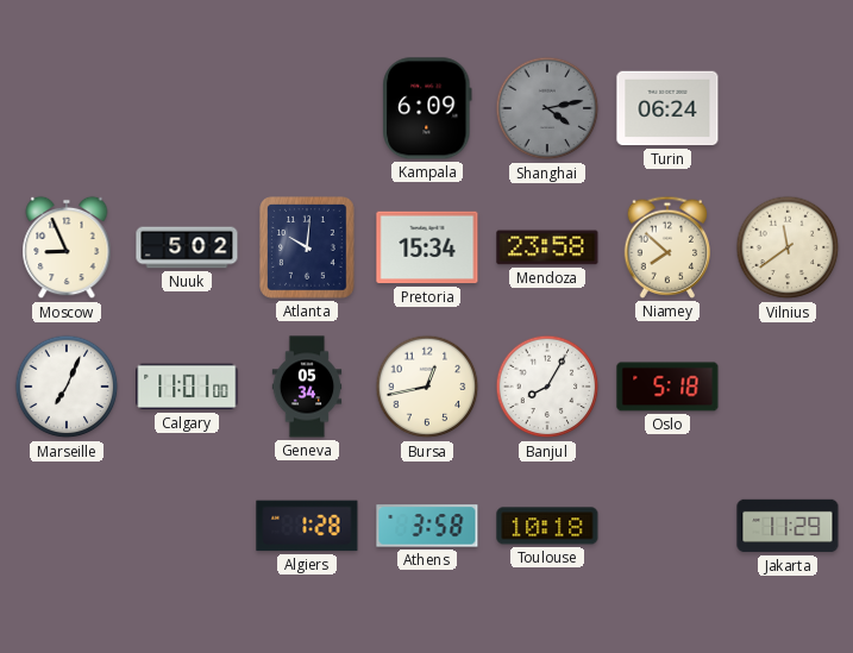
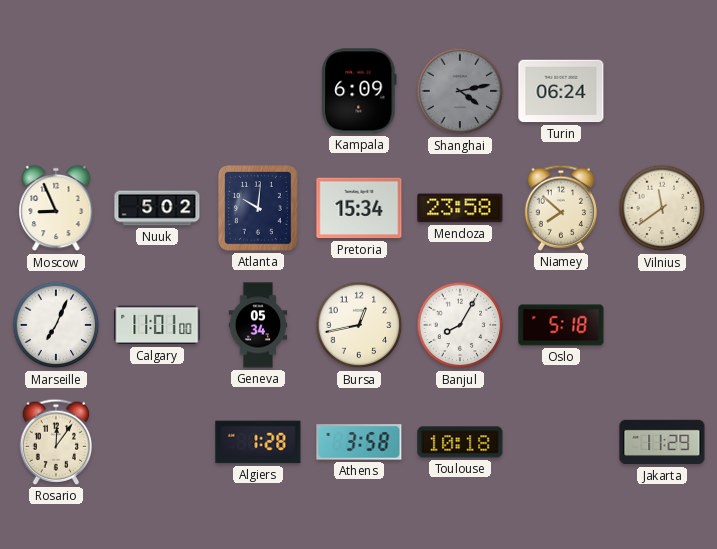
Rosario: none -> 12:06 (56, 442)
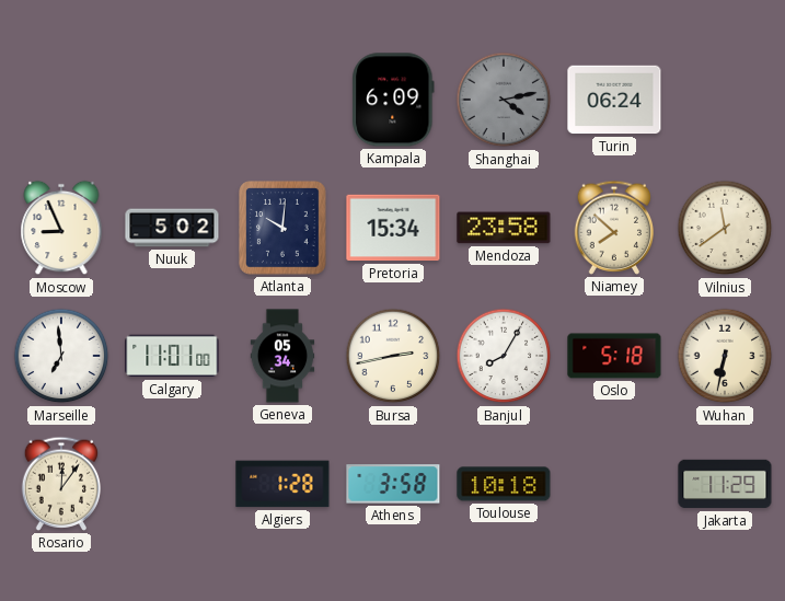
Marseille: 7:04 -> 6:59 (61, 356)
Bursa: 12:43 -> 2:43 (393, 356)
Wuhan: none -> 6:32 (725, 356)
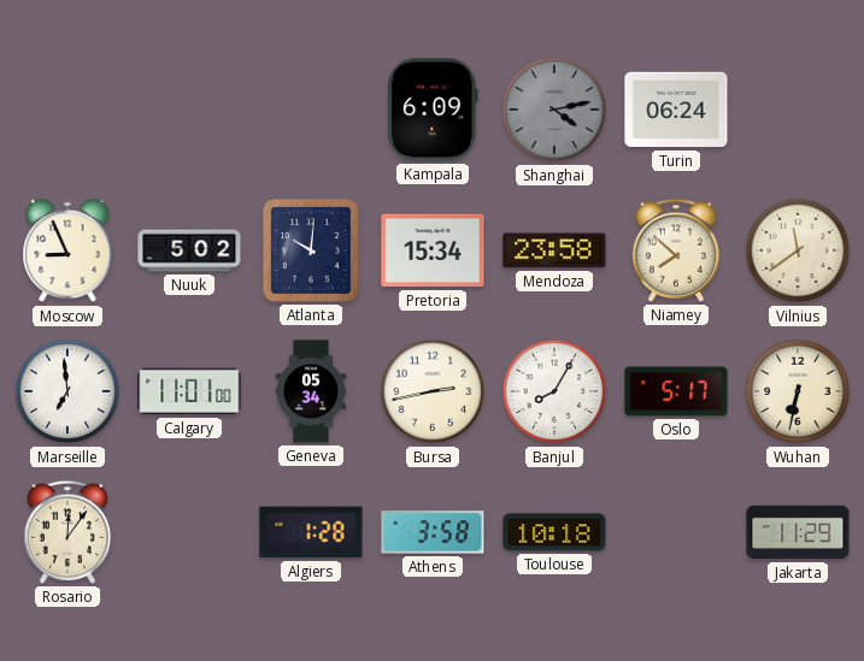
Oslo: 5:18 -> 5:17 (676, 391)
